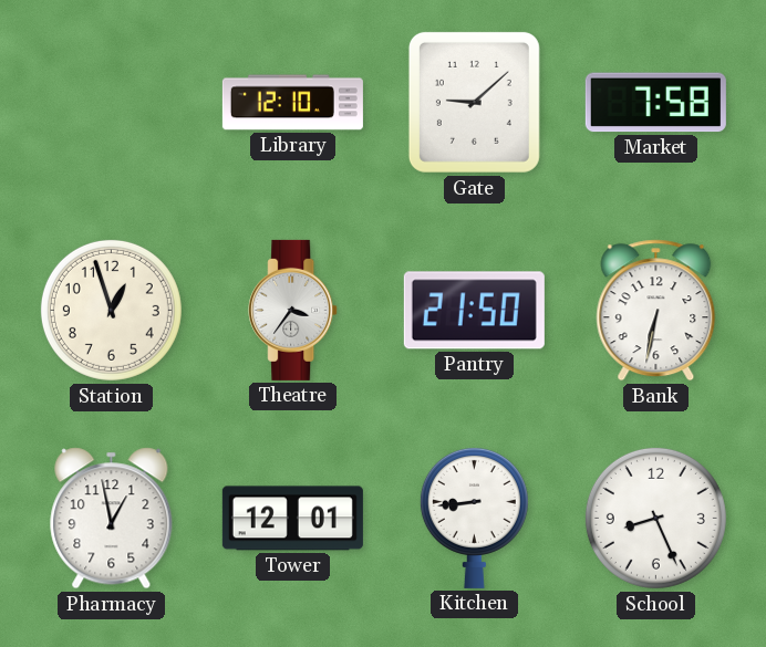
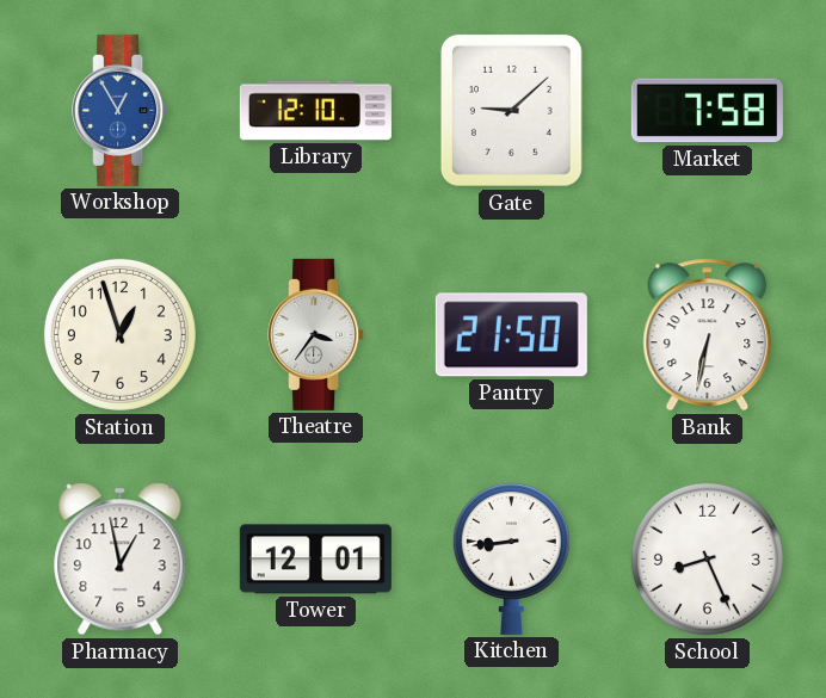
Workshop: none -> 12:55 (121, 110)
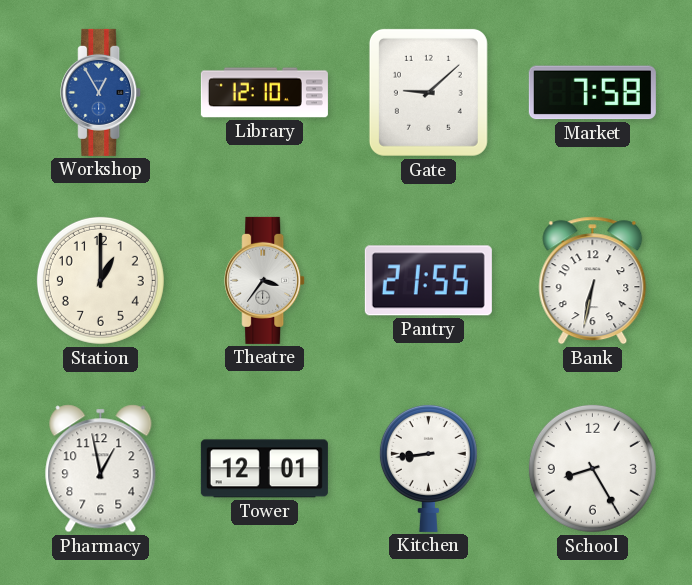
Station: 12:57 -> 1:00 (100, 280)
Pantry: 21:50 -> 21:55 (428, 281)
School: 8:26 -> 8:25 (592, 468)
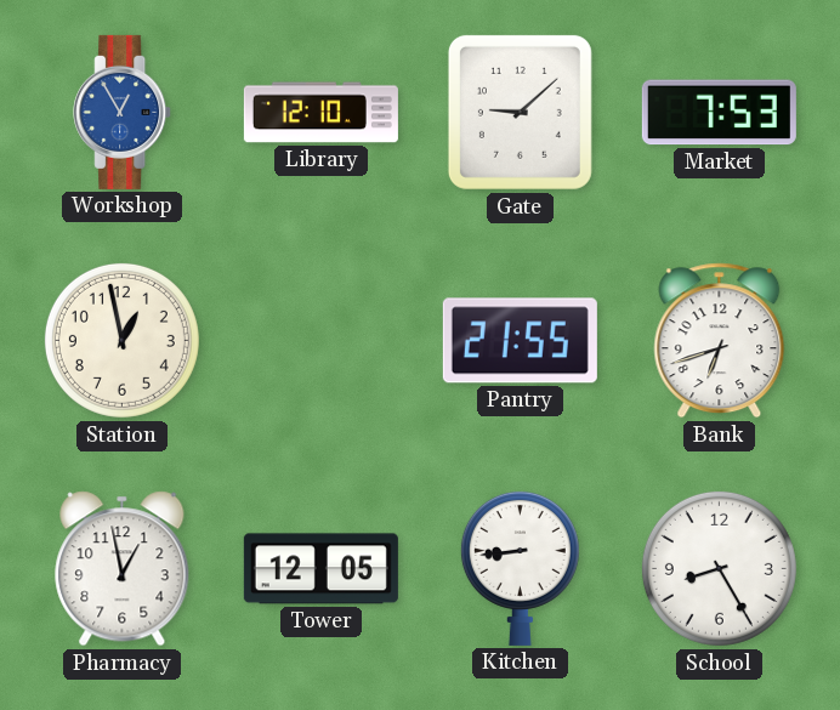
Market: 7:58 -> 7:53 (719, 113)
Station: 1:00 -> 12:58 (121, 340)
Theatre: 3:36 -> none (265, 280)
Bank: 6:32 -> 6:42 (720, 341)
Tower: 12:01 -> 12:05 (320, 569)
